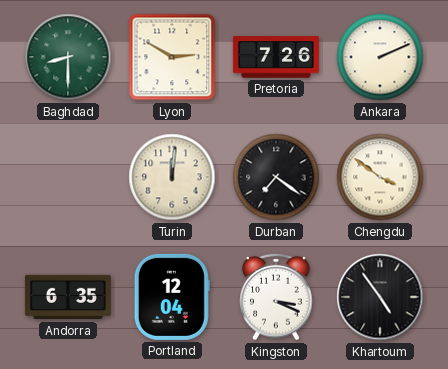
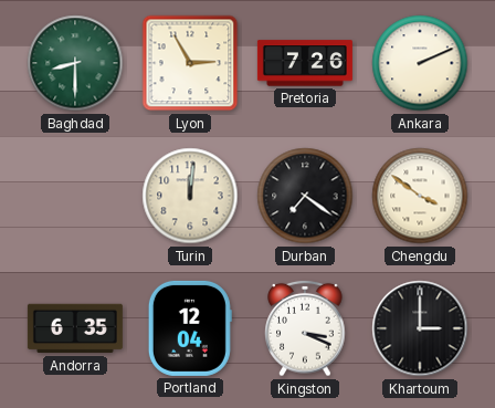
Lyon: 2:50 -> 2:55 (190, 63)
Khartoum: 4:54 -> 3:00 (420, 328)
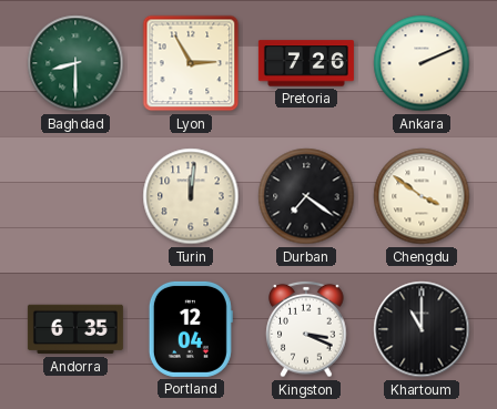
Khartoum: 3:00 -> 11:00 (422, 329)
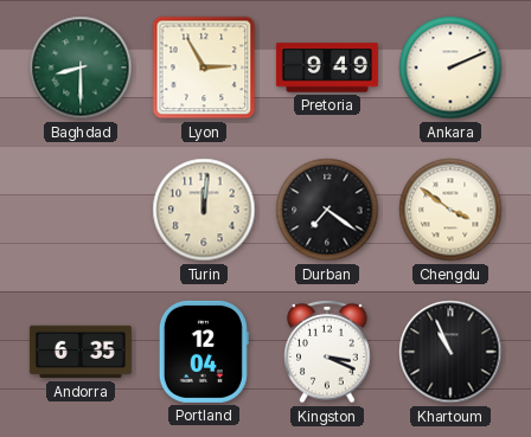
Pretoria: 7:26 -> 9:49 (327, 68)
Khartoum: 11:00 -> 10:56 (450, 352)
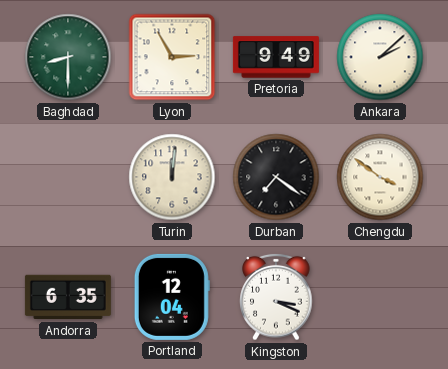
Ankara: 2:11 -> 2:08 (380, 57)
Khartoum: 10:56 -> none (450, 352)
